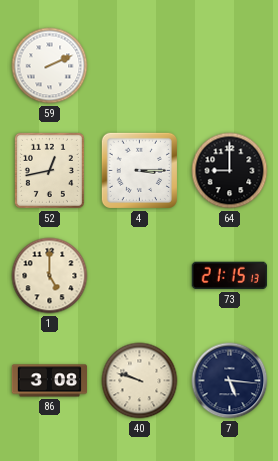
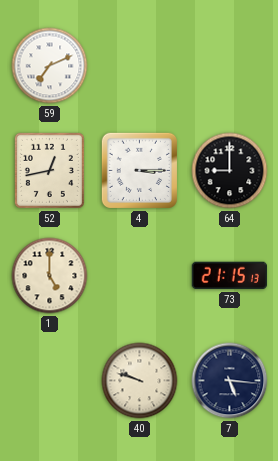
59: 2:11 -> 7:11 (50, 66)
86: 3:08 -> none (49, 381)
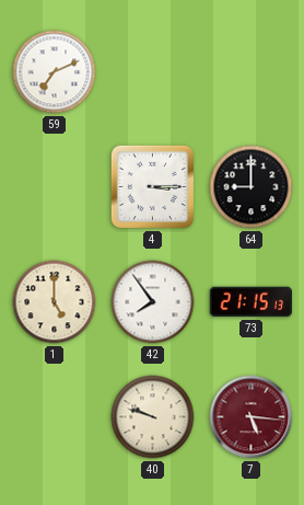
52: 12:43 -> none (49, 170)
42: none -> 7:54 (153, 302)
7 dial: navy -> burgundy (252, 417)
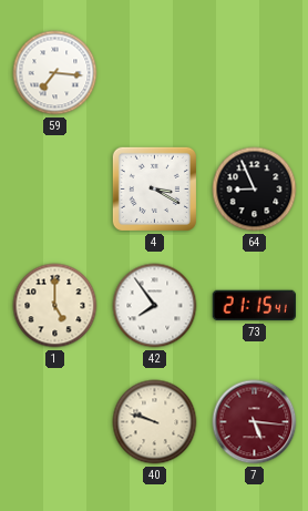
59: 7:11 -> 7:16 (55, 73)
4: 3:15 -> 3:20 (154, 188)
64: 9:00 -> 8:56 (255, 190)
73: 21:15:13 -> 21:15:41 (254, 306)
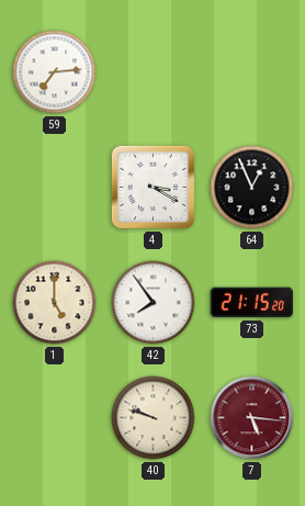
59: 7:16 -> 7:14 (55, 72)
64: 8:56 -> 12:56 (252, 188)
73: 21:15:41 -> 21:15:20 (251, 303)
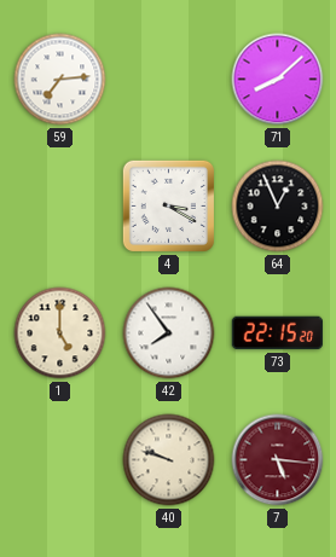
71: none -> 8:08 (278, 80)
73: 21:15 -> 22:15 (277, 333)
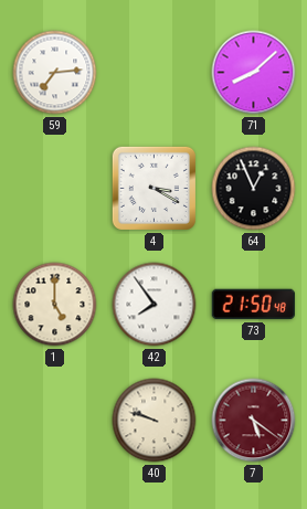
73: 22:15 -> 21:50 (253, 305)
7: 5:16 -> 5:21 (254, 421)
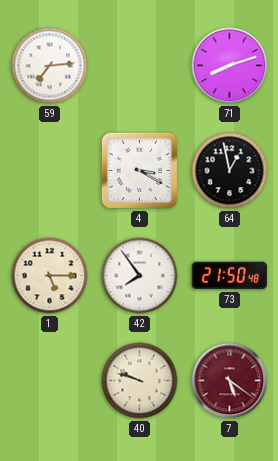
71: 8:08 -> 8:12 (230, 66)
64: 12:56 -> 12:58 (230, 171)
1: 5:00 -> 5:15 (50, 276)
